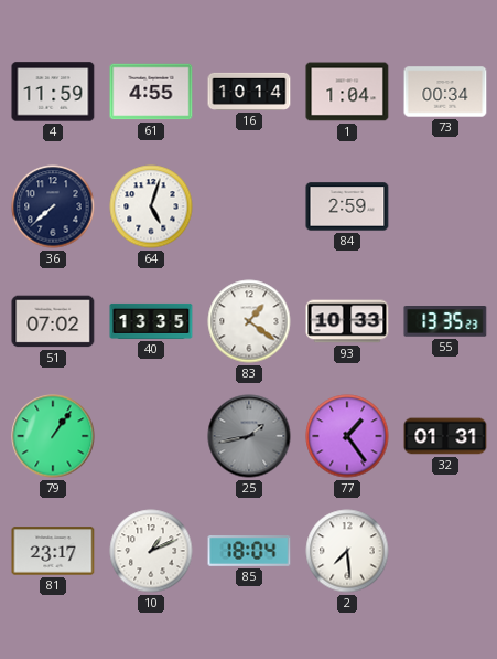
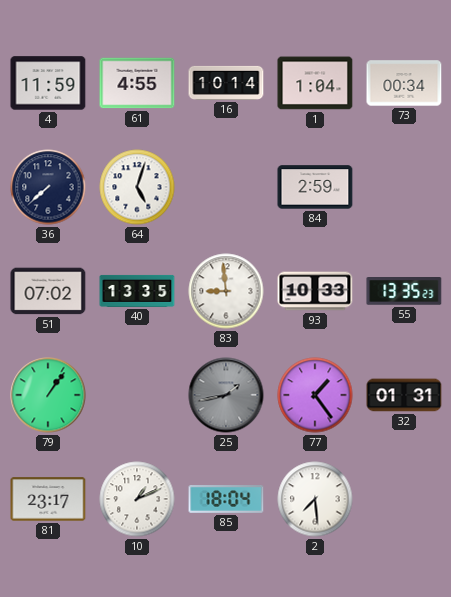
83: 1:21 -> 8:59 (226, 291)
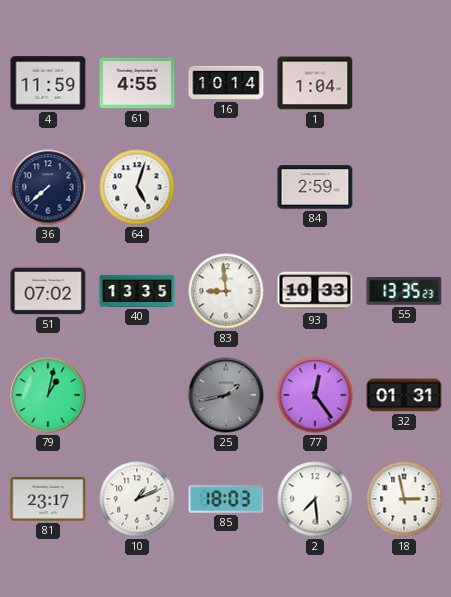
73: 00:34 -> none (404, 83)
79: 1:06 -> 1:02 (48, 395)
77: 1:24 -> 12:24 (315, 395)
85: 18:04 -> 18:03 (226, 500)
18: none -> 2:58 (404, 499)
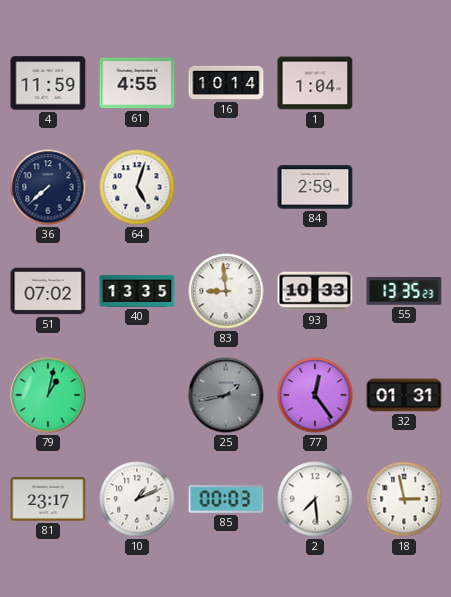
85: 18:03 -> 00:03 (226, 500)
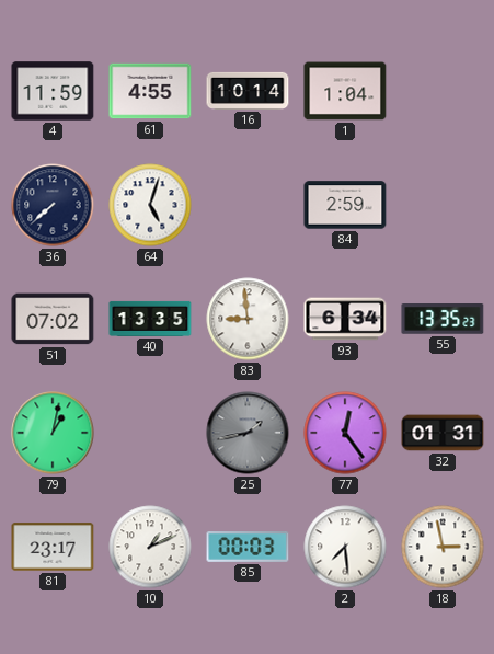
93: 10:33 -> 6:34 (345, 319)
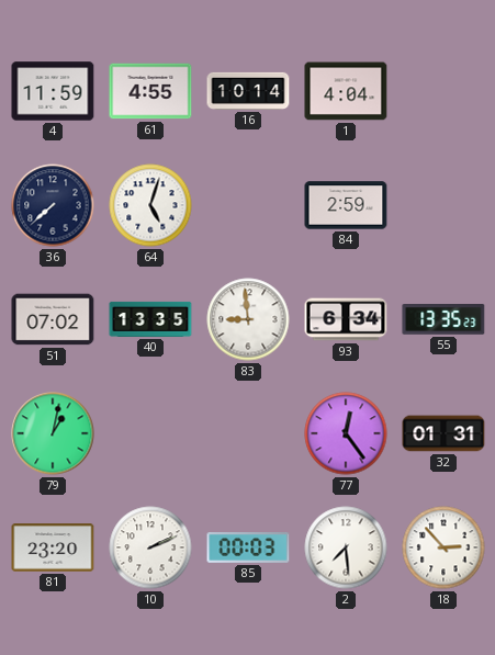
1: 1:04 -> 4:04 (346, 91)
25: 1:43 -> none (248, 433)
81: 23:17 -> 23:20 (53, 547)
10: 1:11 -> 2:11 (150, 547)
18: 2:58 -> 2:53 (443, 547)
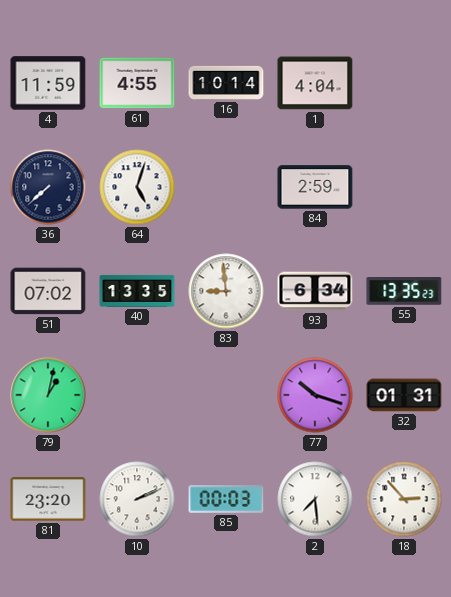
77: 12:24 -> 10:18 (315, 395)
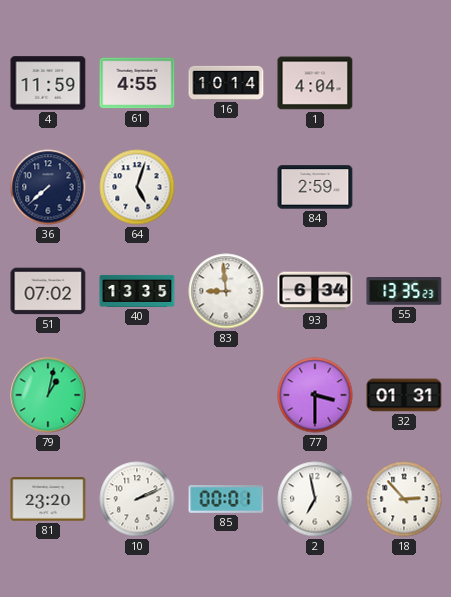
77: 10:18 -> 3:30 (315, 395)
85: 00:03 -> 00:01 (226, 500)
2: 7:29 -> 6:58 (315, 499)
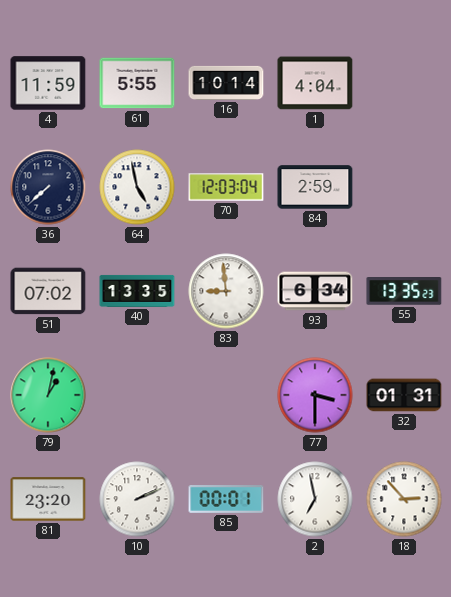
61: 4:55 -> 5:55 (137, 83)
64: 5:03 -> 4:58 (137, 187)
70: none -> 12:03 (226, 187)
